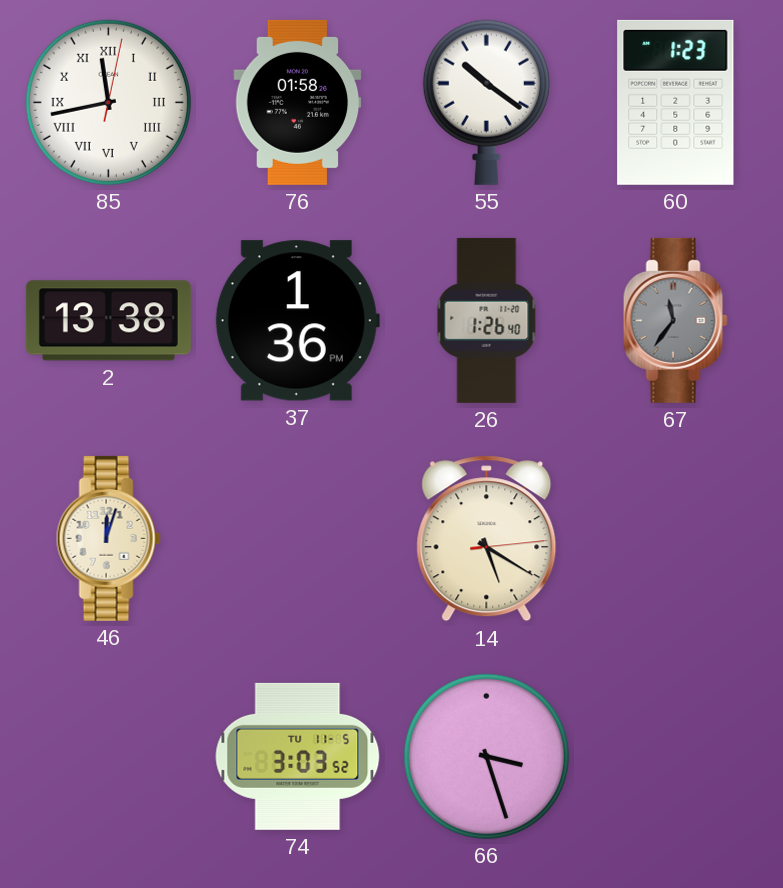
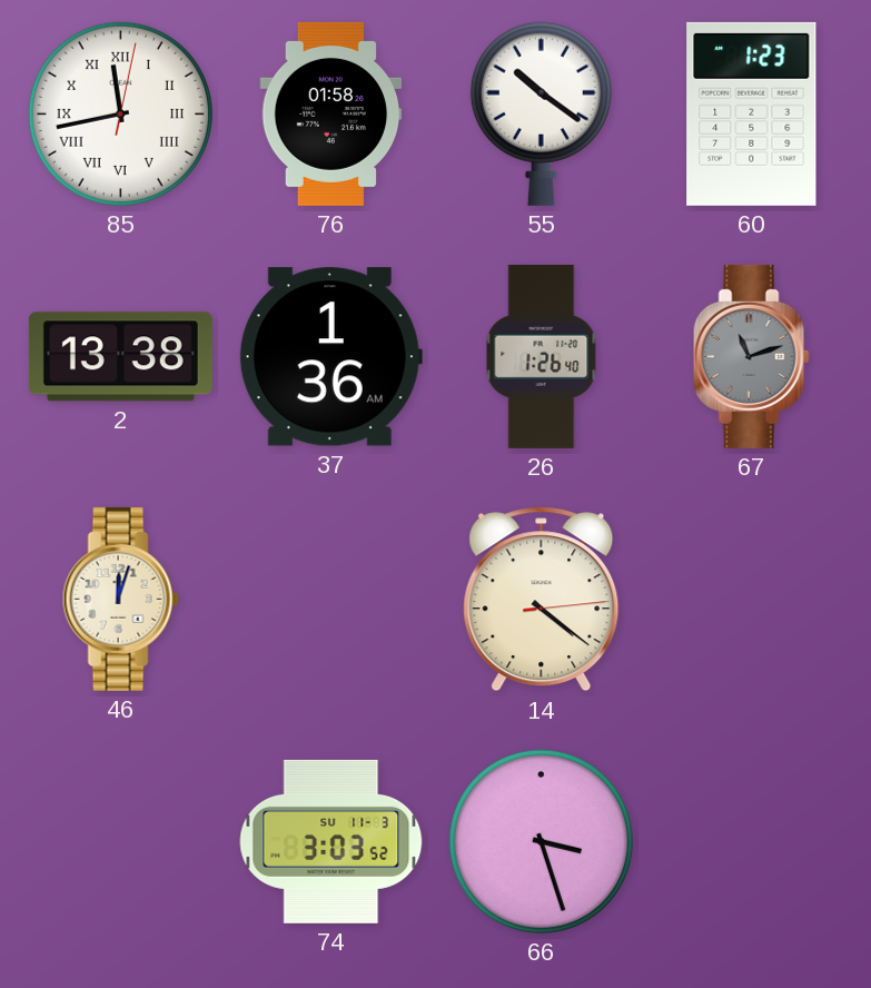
37: 1:36 PM -> 1:36 AM (330, 357)
67: 11:36 -> 11:12 (751, 356)
14: 5:20 -> 4:21 (542, 600)
74 date: TU 11-5 -> SU 11-3 (331, 841)
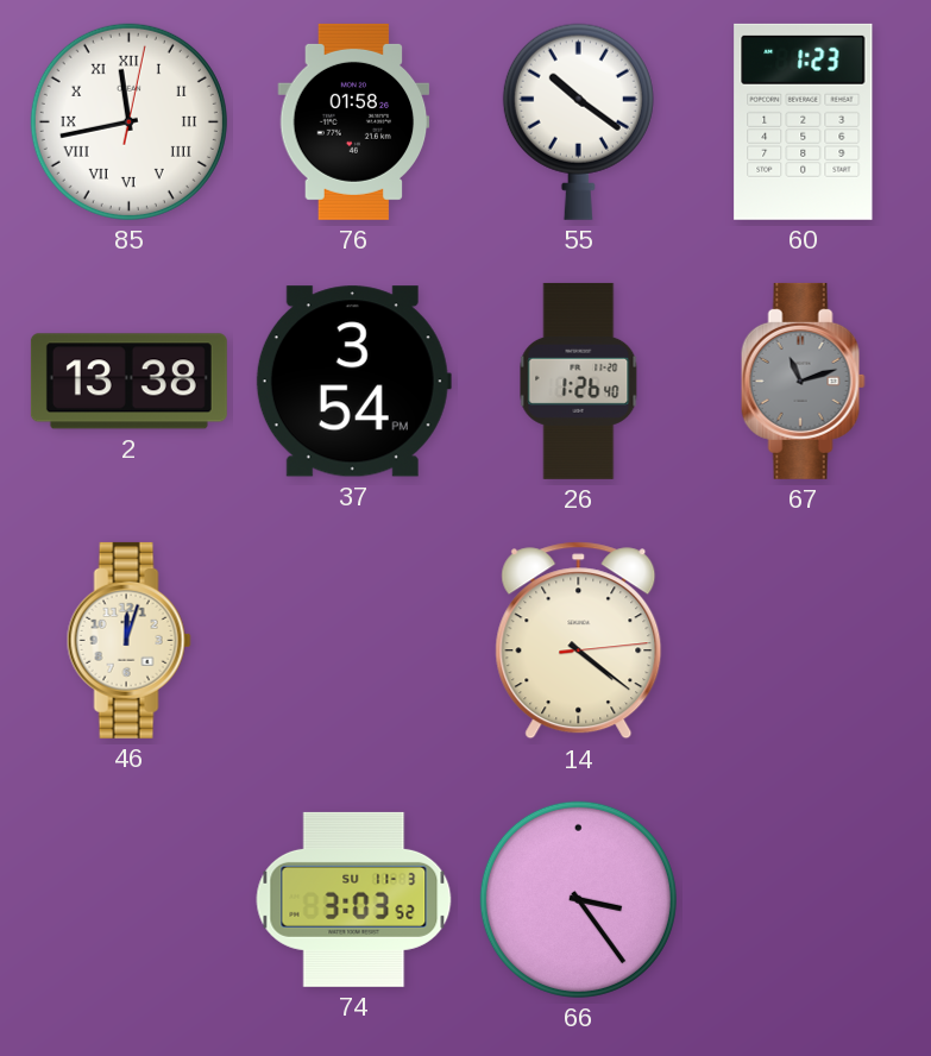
37: 1:36 -> 3:54 (353, 382)
66: 3:27 -> 3:24 (578, 899)
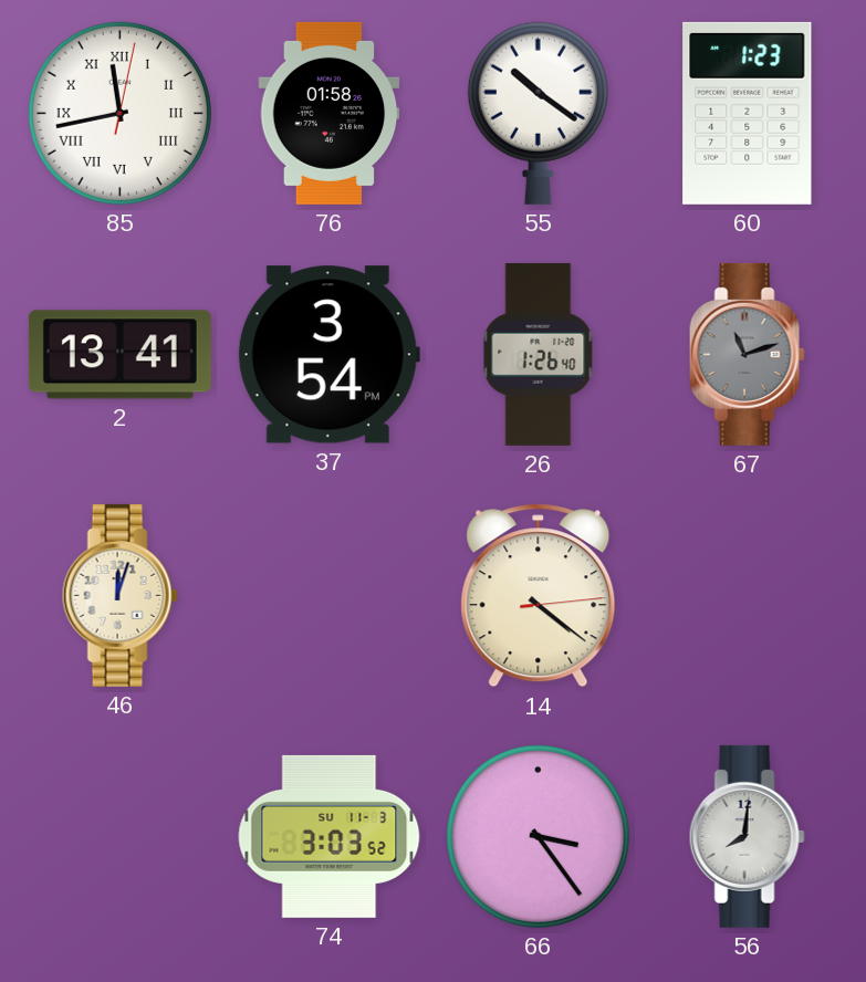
2: 13:38 -> 13:41 (119, 355)
56: none -> 8:01 (747, 836)
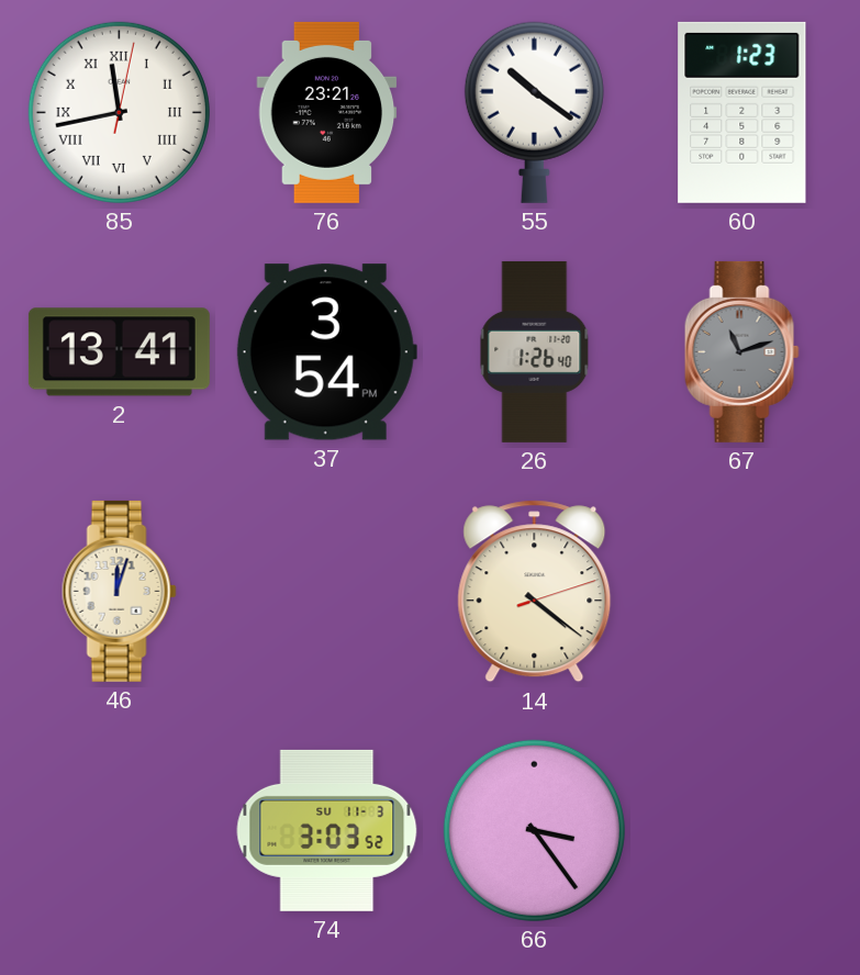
76: 01:58 -> 23:21 (327, 112)
14: 4:21:14 -> 4:21:12 (535, 592)
56: 8:01 -> none (747, 836)
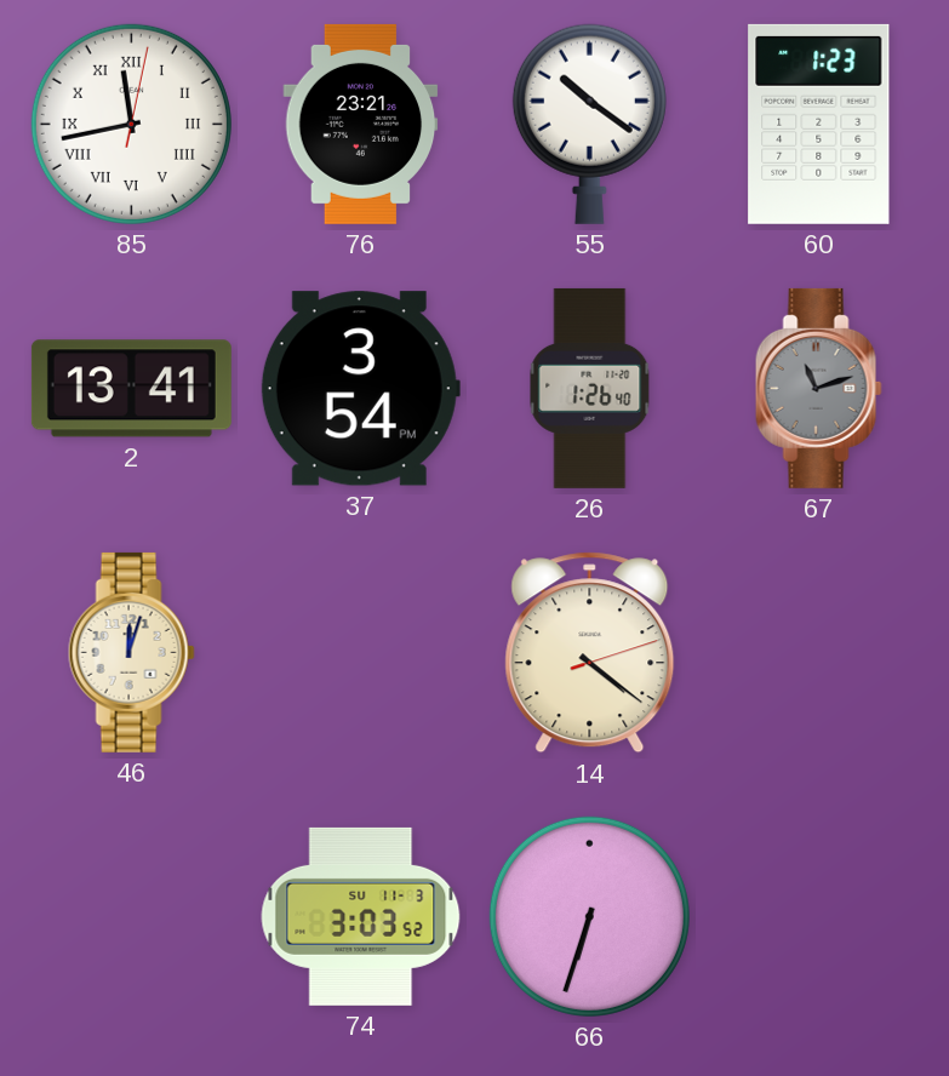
66: 3:24 -> 6:33 (589, 916)
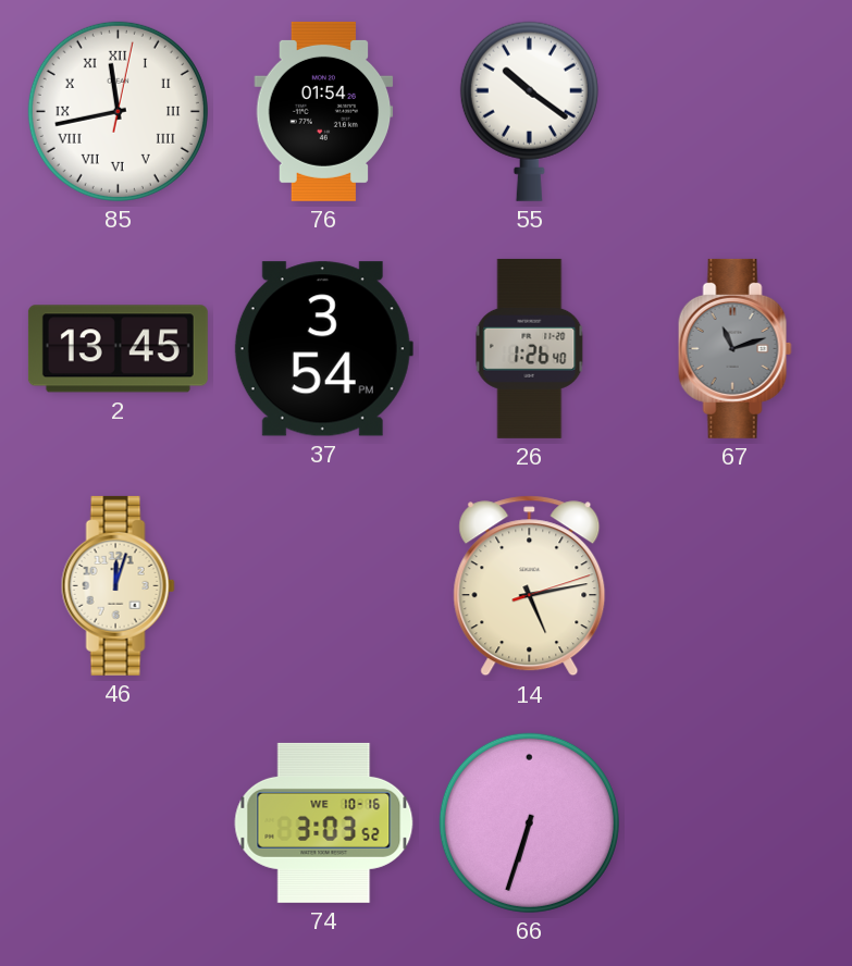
76: 23:21 -> 01:54 (324, 111)
60: 1:23 -> none (819, 124)
2: 13:41 -> 13:45 (118, 349)
14: 4:21 -> 5:13 (530, 586)
74 date: SU 11-3 -> WE 10-16 (324, 822)
